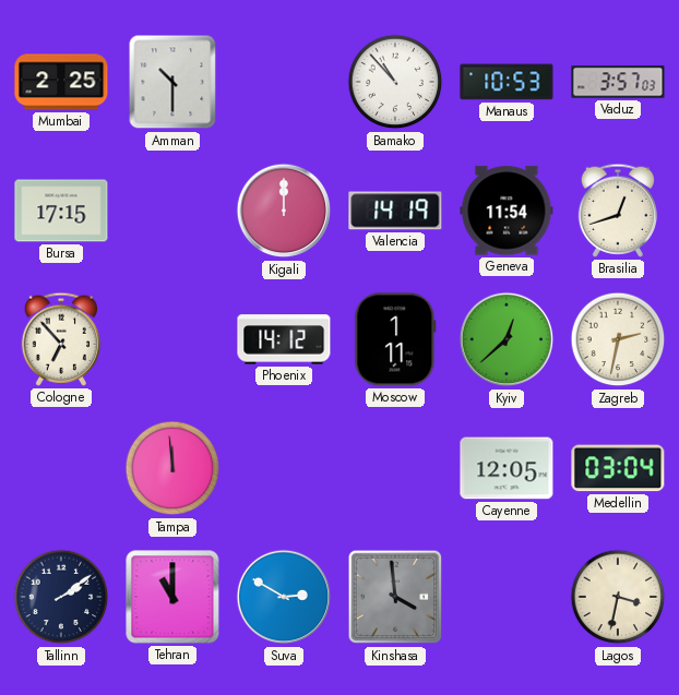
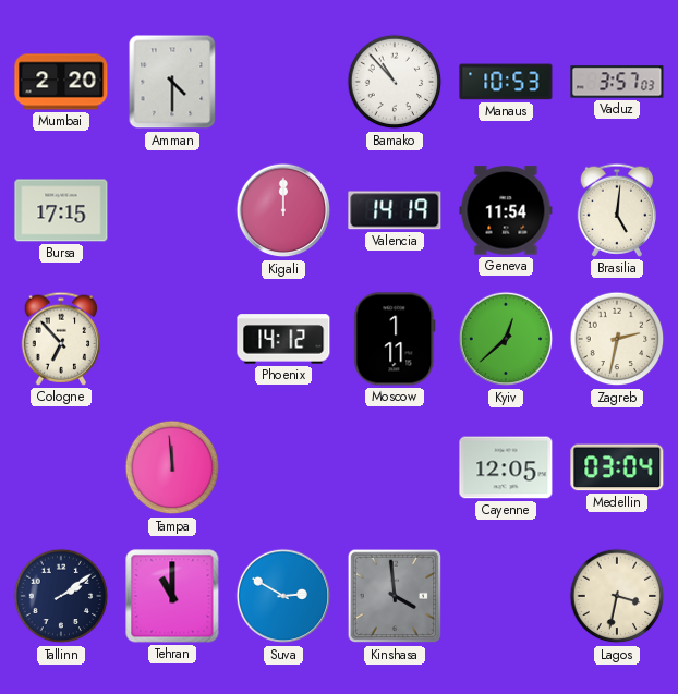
Mumbai: 2:25 -> 2:20 (61, 82)
Amman: 10:30 -> 4:30 (172, 82)
Brasilia: 12:42 -> 5:01 (616, 210)
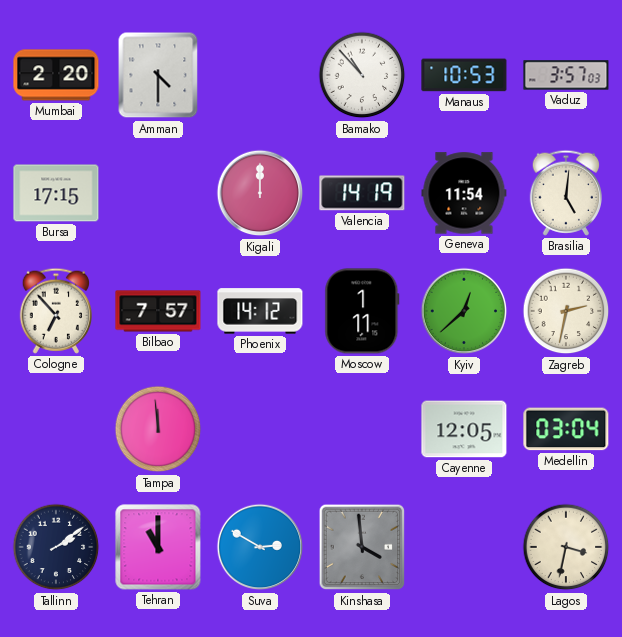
Bilbao: none -> 7:57 (158, 311)
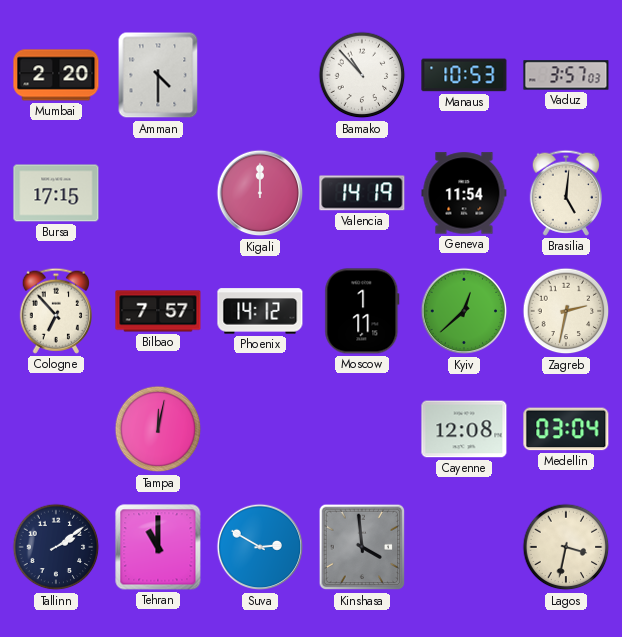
Tampa: 11:59 -> 12:02 (158, 429)
Cayenne: 12:05 -> 12:08 (464, 429)
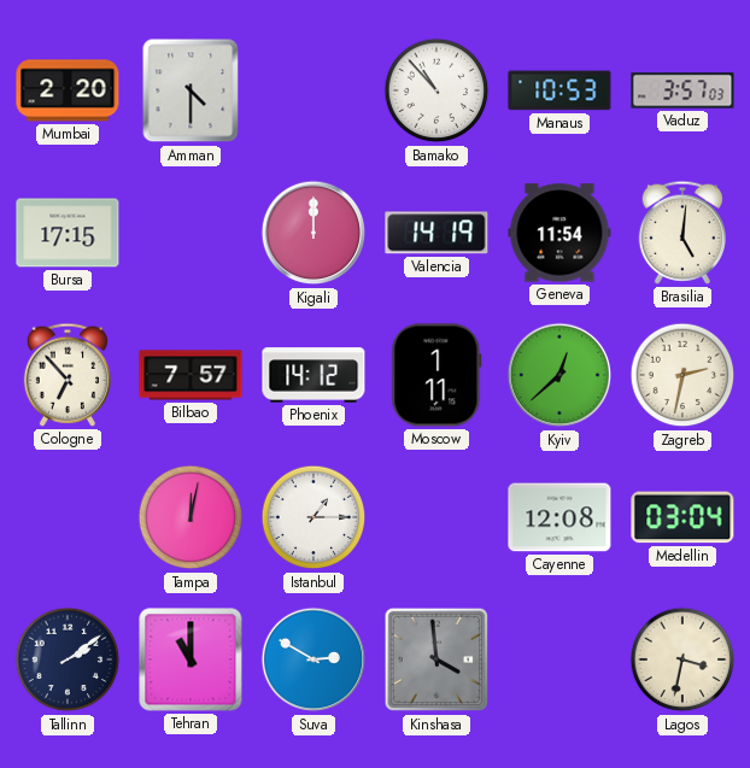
Istanbul: none -> 1:15 (314, 517)
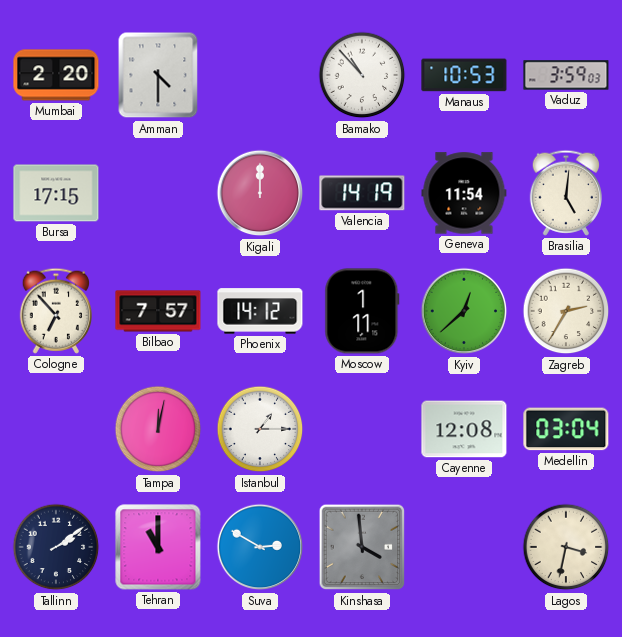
Vaduz: 3:57 -> 3:59 (566, 75)
Zagreb: 2:32 -> 2:35 (566, 311)
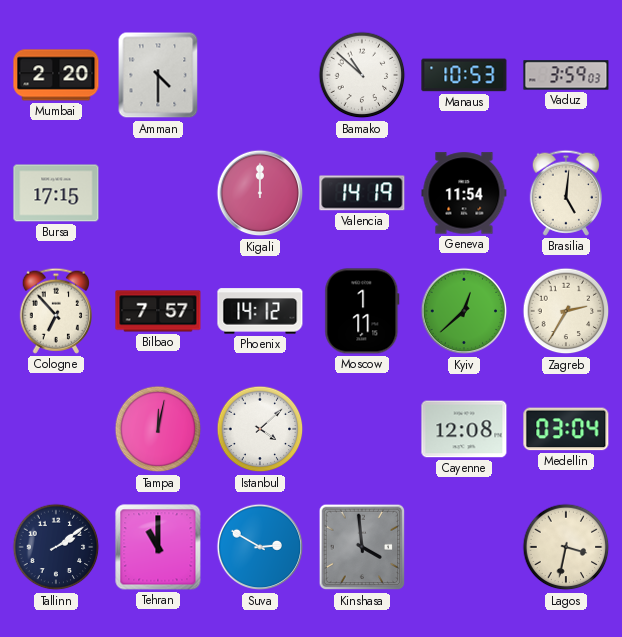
Bamako: 10:53 -> 10:52 (362, 75)
Istanbul: 1:15 -> 4:08 (260, 429)
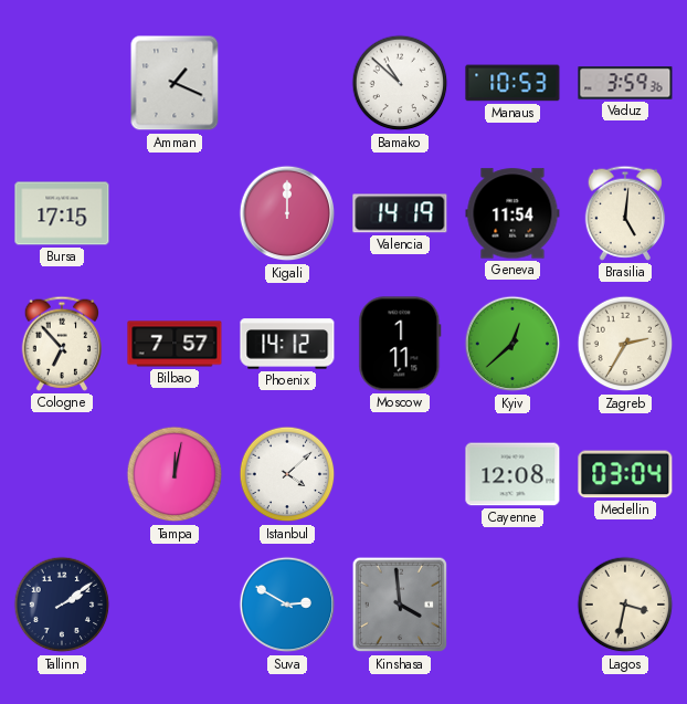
Mumbai: 2:20 -> none (56, 75)
Amman: 4:30 -> 1:19 (175, 83)
Vaduz: 3:59:03 -> 3:59:36 (625, 83)
Tehran: 11:00 -> none (158, 547)
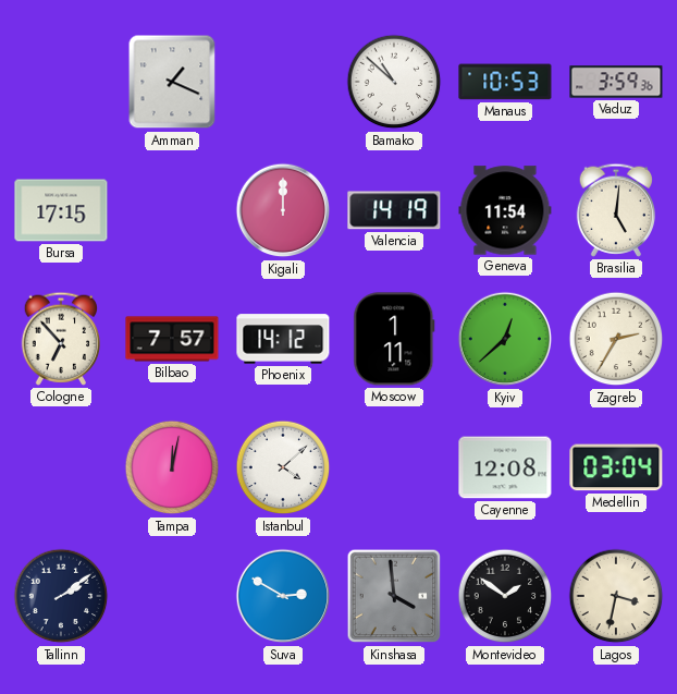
Montevideo: none -> 1:51 (505, 596)
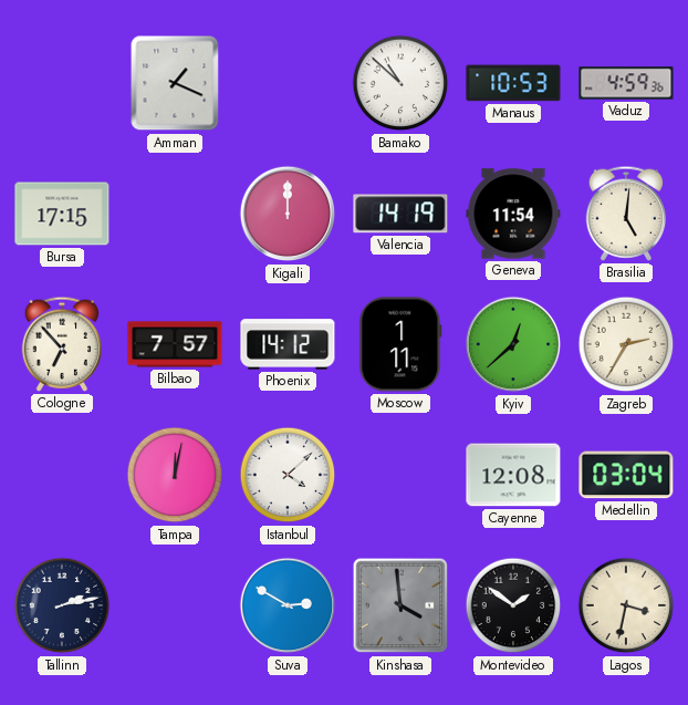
Vaduz: 3:59 -> 4:59 (626, 83)
Tallinn: 2:09 -> 2:13 (62, 605)
